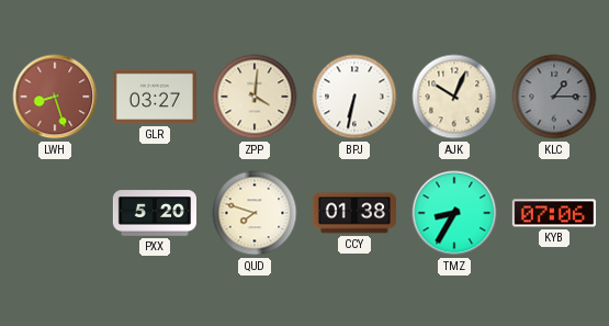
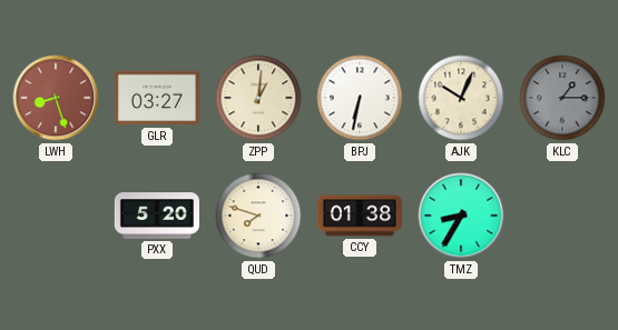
ZPP: 4:01 -> 1:01 (258, 98)
KYB: 07:06 -> none (554, 213)
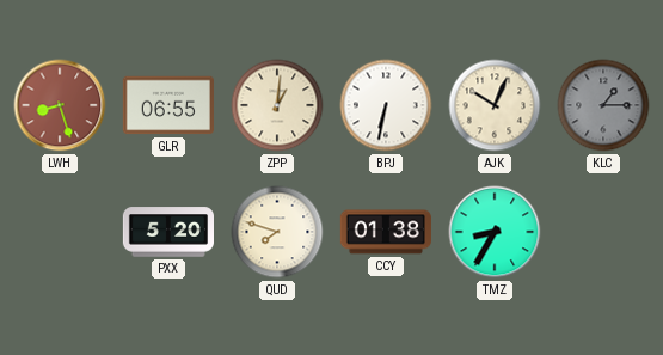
GLR: 03:27 -> 06:55 (168, 105)
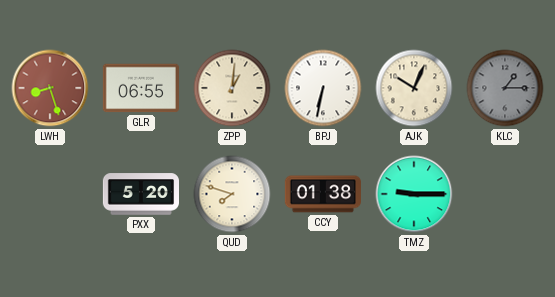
TMZ: 8:35 -> 9:15 (414, 194)
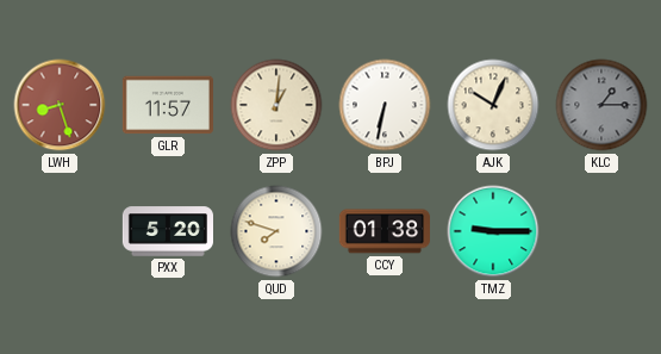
GLR: 06:55 -> 11:57 (168, 105)
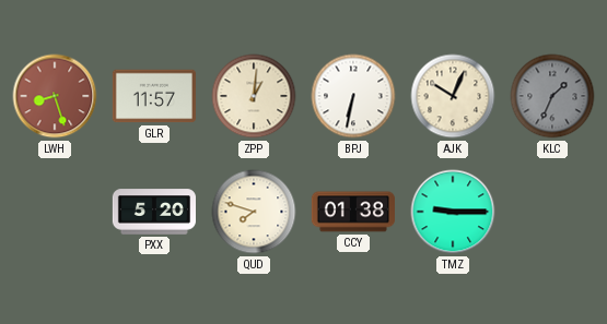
KLC: 1:15 -> 1:34 (552, 96)
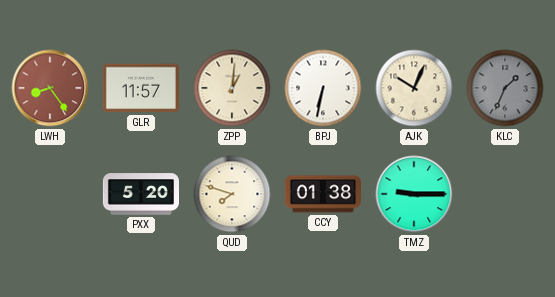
LWH: 8:27 -> 8:24 (50, 88)
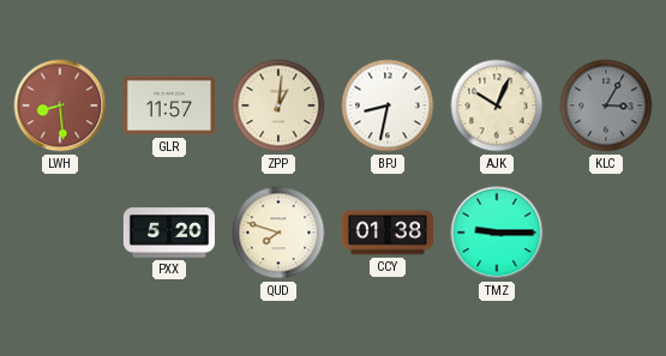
LWH: 8:24 -> 8:29 (60, 105)
BPJ: 6:32 -> 8:32 (388, 105)
KLC: 1:34 -> 3:05 (606, 105)
